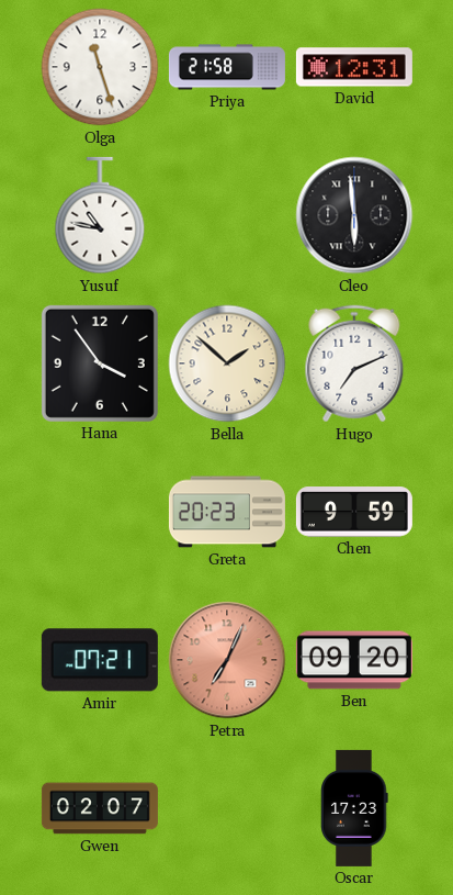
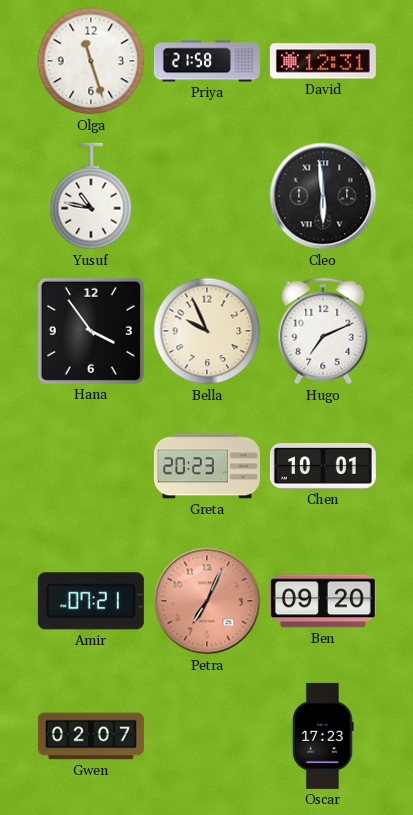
Bella: 1:52 -> 9:56 (207, 331)
Chen: 9:59 -> 10:01 (323, 466)
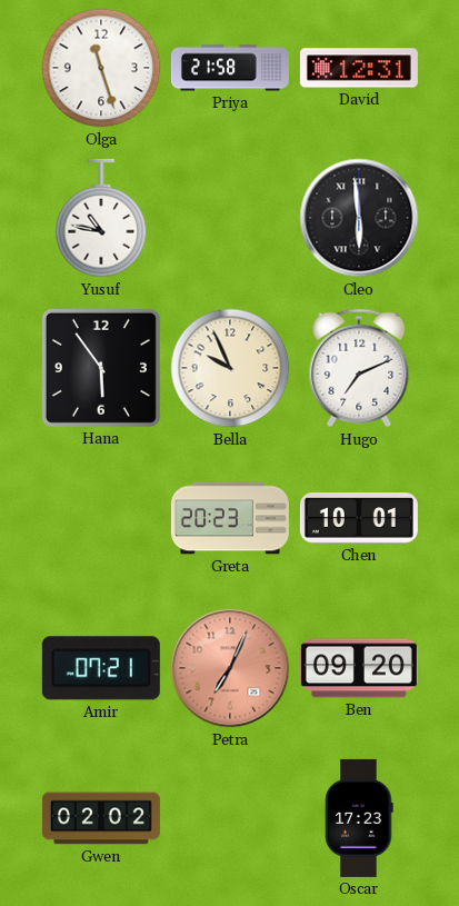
Hana: 3:54 -> 5:54 (101, 368)
Gwen: 02:07 -> 02:02 (101, 818)
